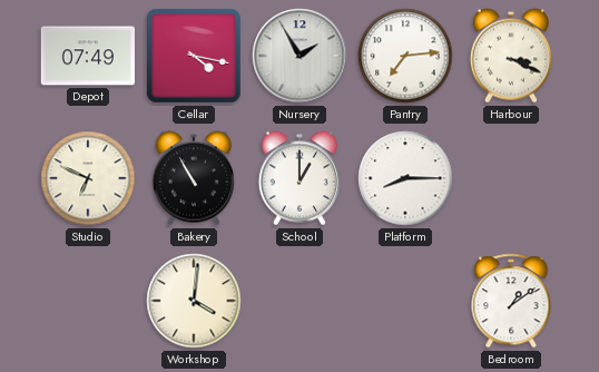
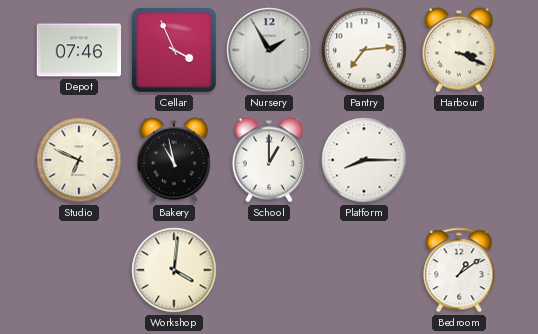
Depot: 07:49 -> 07:46 (79, 50)
Cellar: 4:17 -> 3:56 (175, 51)
Bakery: 10:55 -> 10:58 (173, 160)
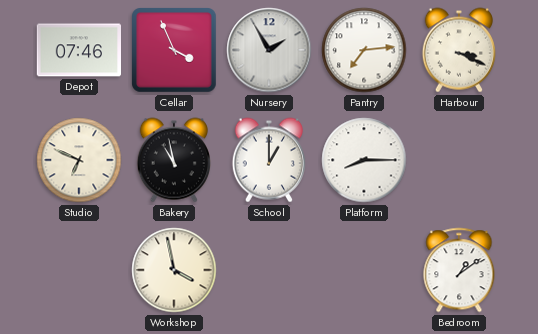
Workshop: 4:01 -> 3:58 (174, 270)
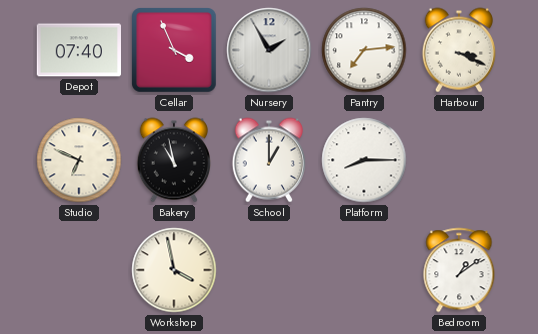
Depot: 07:46 -> 07:40 (79, 50)
